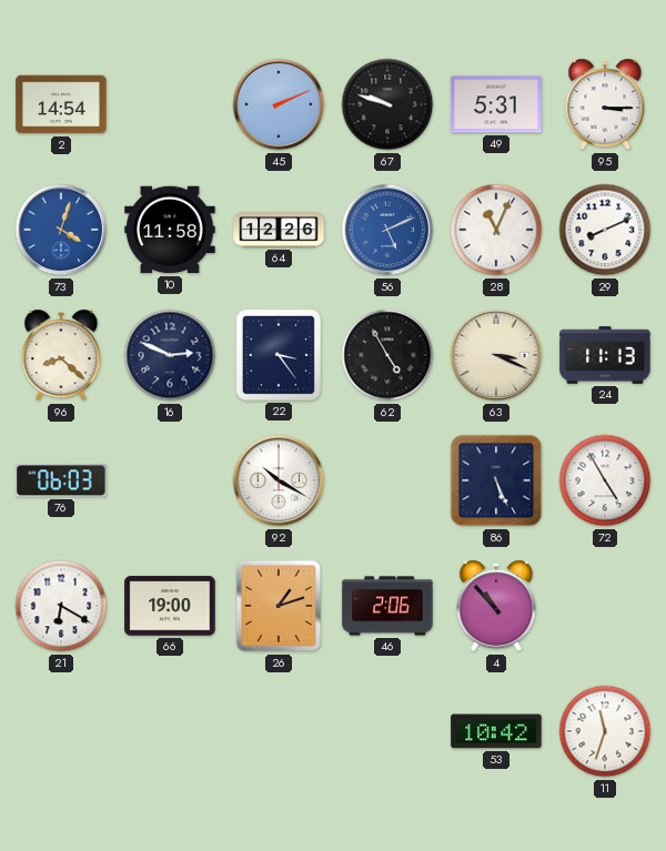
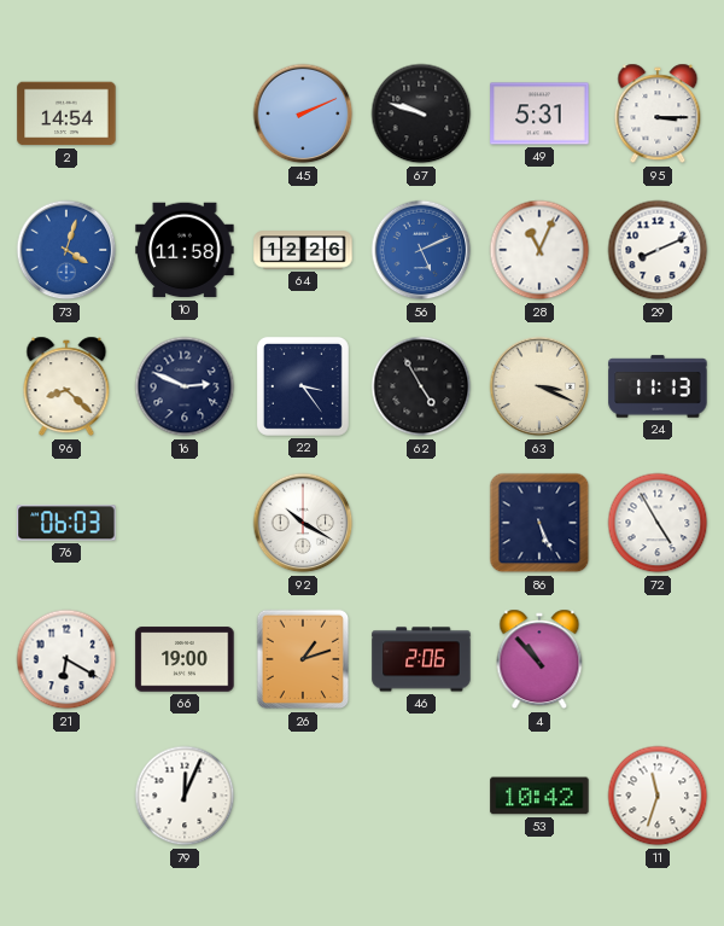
79: none -> 12:04 (185, 796)
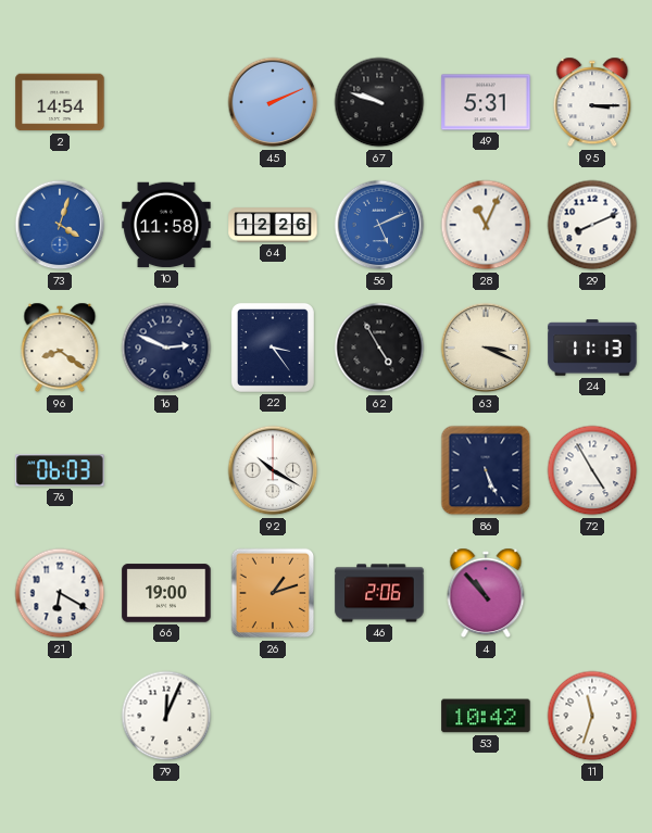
96: 8:22 -> 8:21 (60, 348)
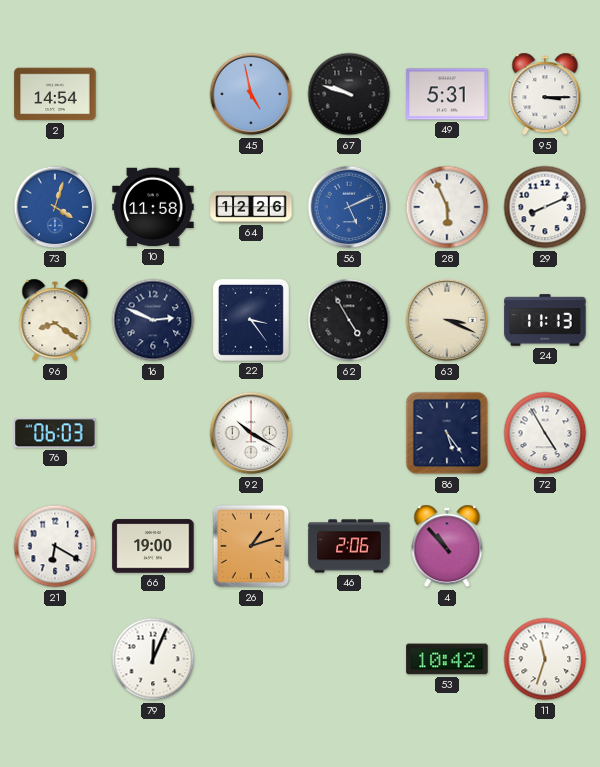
45: 2:11 -> 4:58 (251, 94)
28: 11:04 -> 5:56 (447, 207)
86: 5:26 -> 5:24 (447, 433)
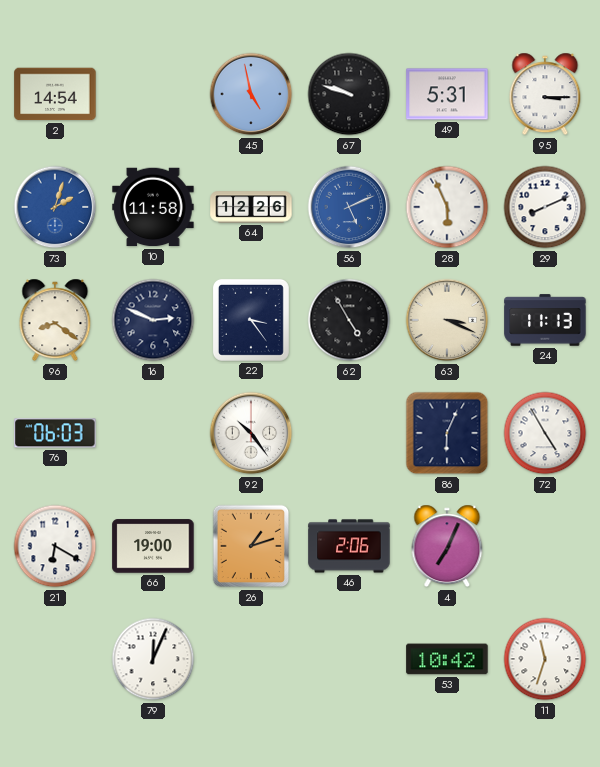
73: 4:03 -> 2:03 (55, 207)
92: 10:20 -> 10:24 (251, 433)
86: 5:24 -> 6:04 (447, 433)
4: 10:53 -> 7:04 (447, 546)
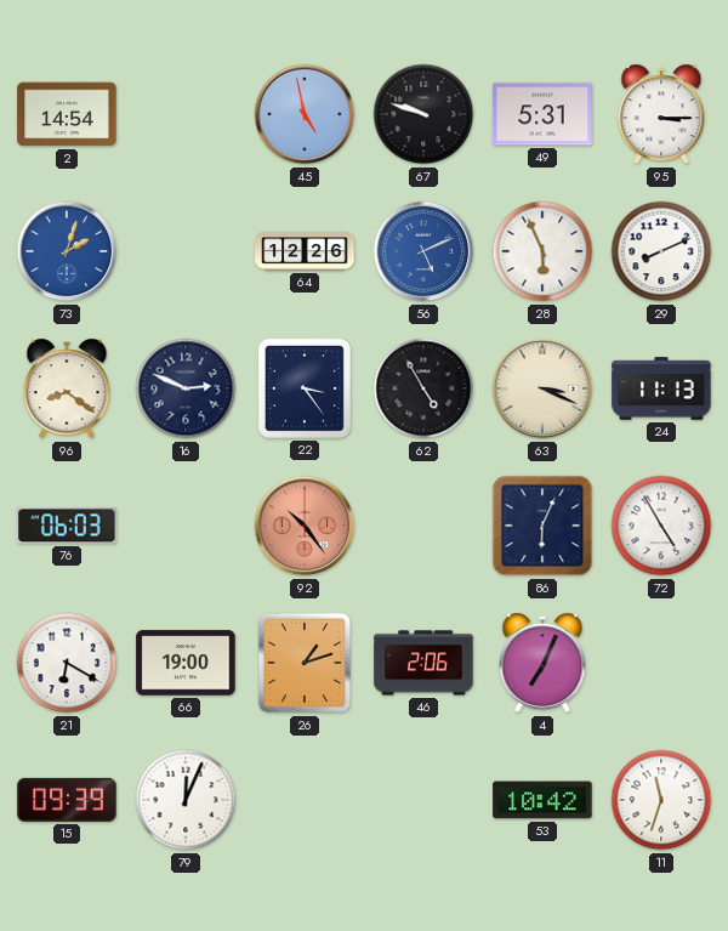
10: 11:58 -> none (153, 207)
92 dial: white -> salmon (305, 526)
15: none -> 09:39 (67, 800)
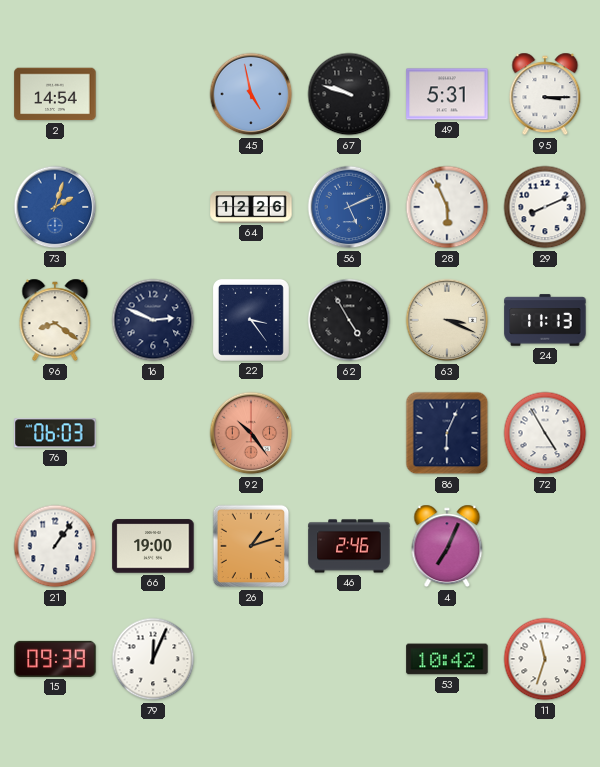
21: 6:20 -> 1:06 (55, 546)
46: 2:06 -> 2:46 (349, 546)
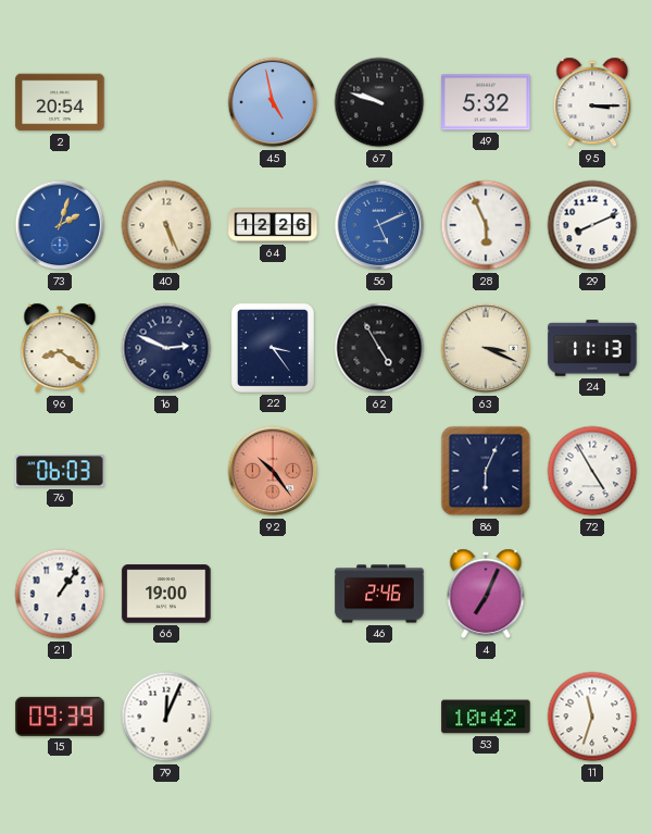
2: 14:54 -> 20:54 (60, 102)
49: 5:31 -> 5:32 (486, 102)
40: none -> 5:26 (166, 225)
26: 1:12 -> none (251, 546)
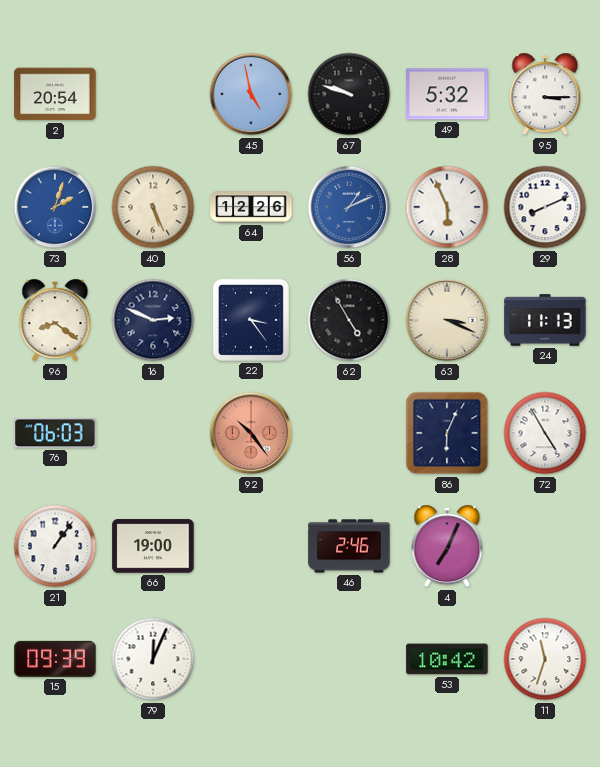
56: 5:11 -> 1:11 (349, 207)
